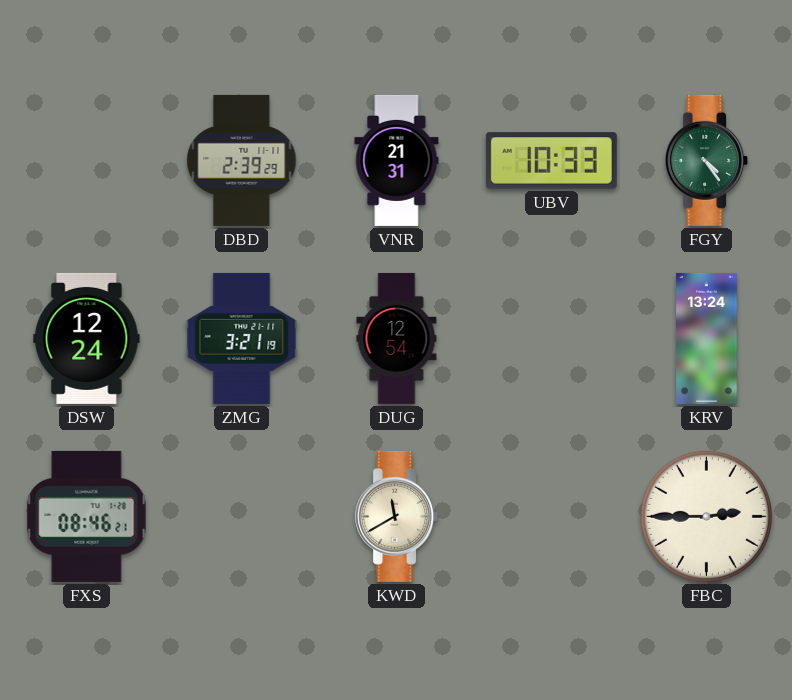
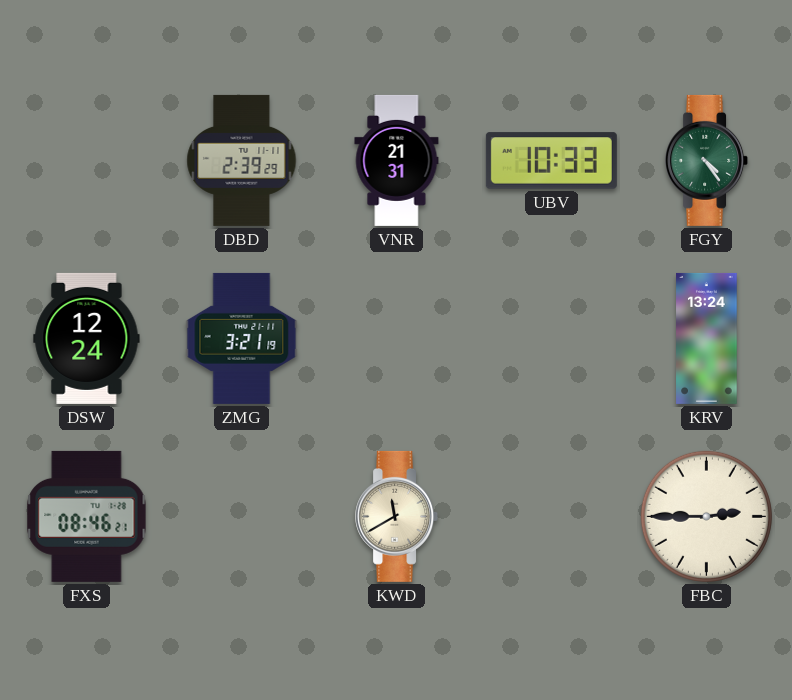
DUG: 12:54 -> none (397, 338)
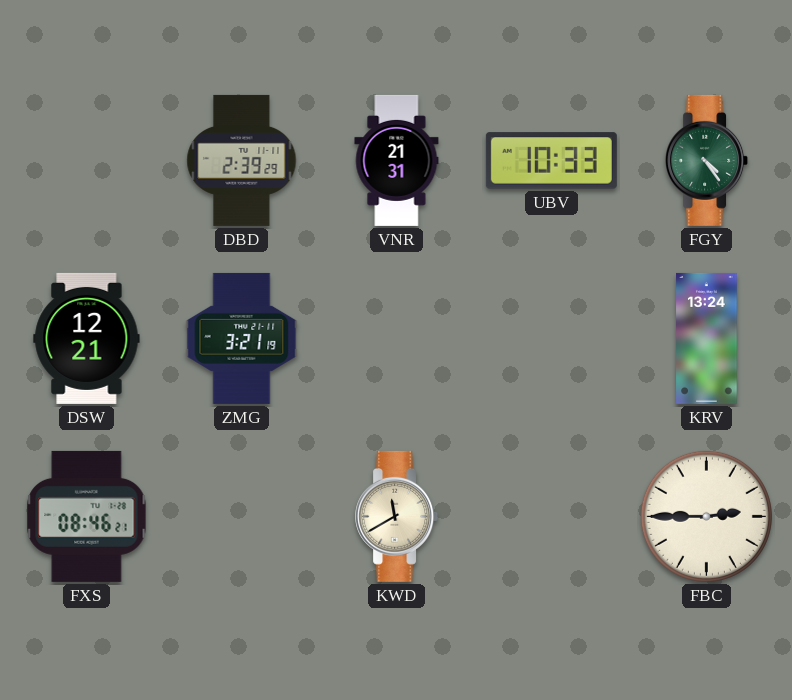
DSW: 12:24 -> 12:21 (87, 338)
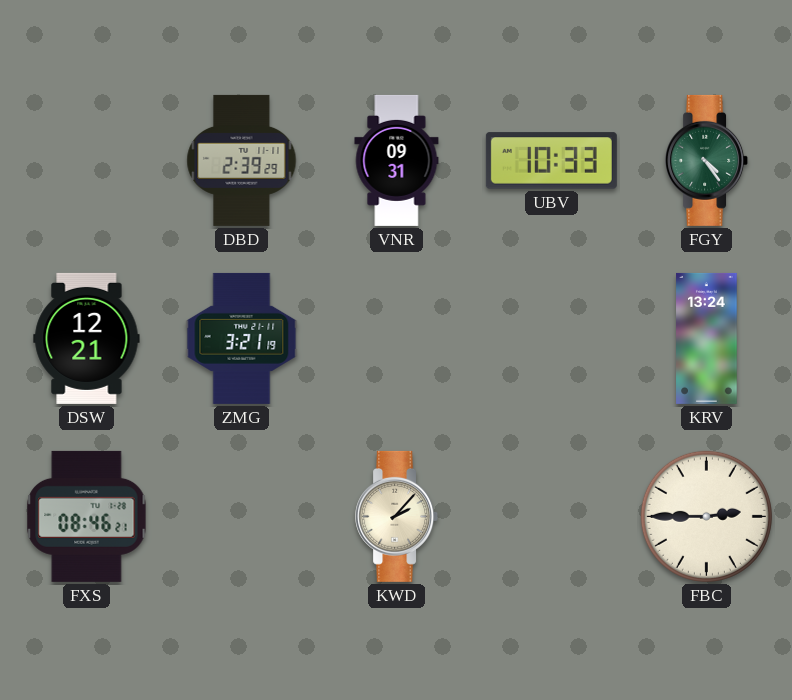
VNR: 21:31 -> 09:31 (397, 160)
KWD: 11:40 -> 2:07 (397, 516)
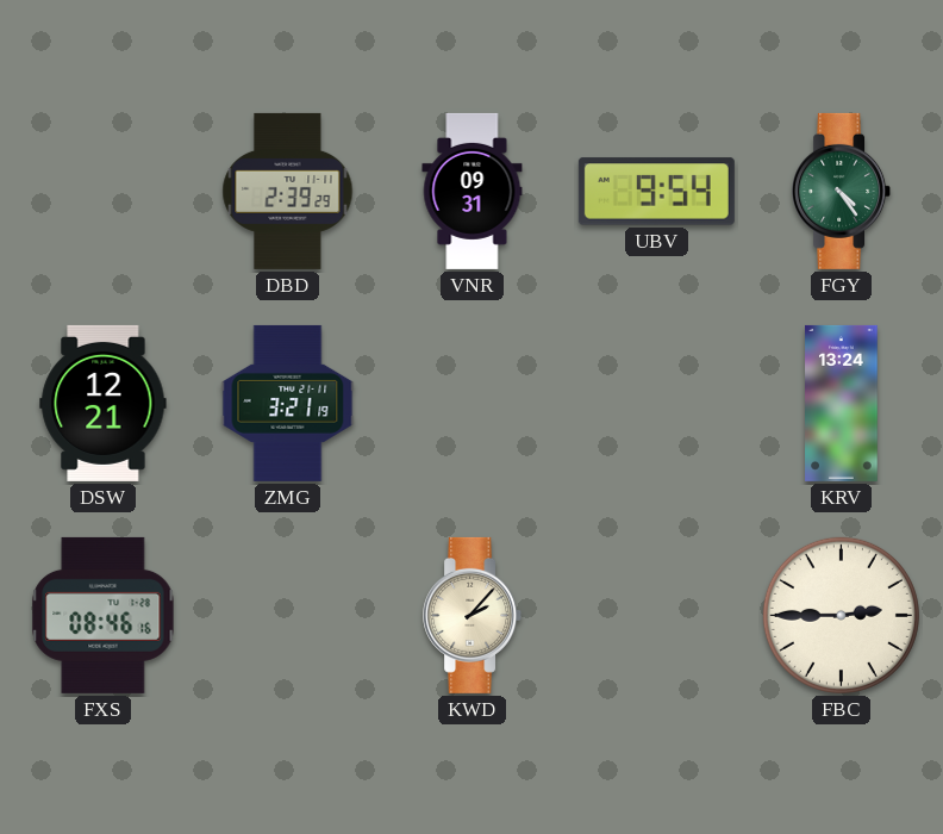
UBV: 10:33 -> 9:54 (656, 192)
FXS: 08:46:21 -> 08:46:16 (104, 615)
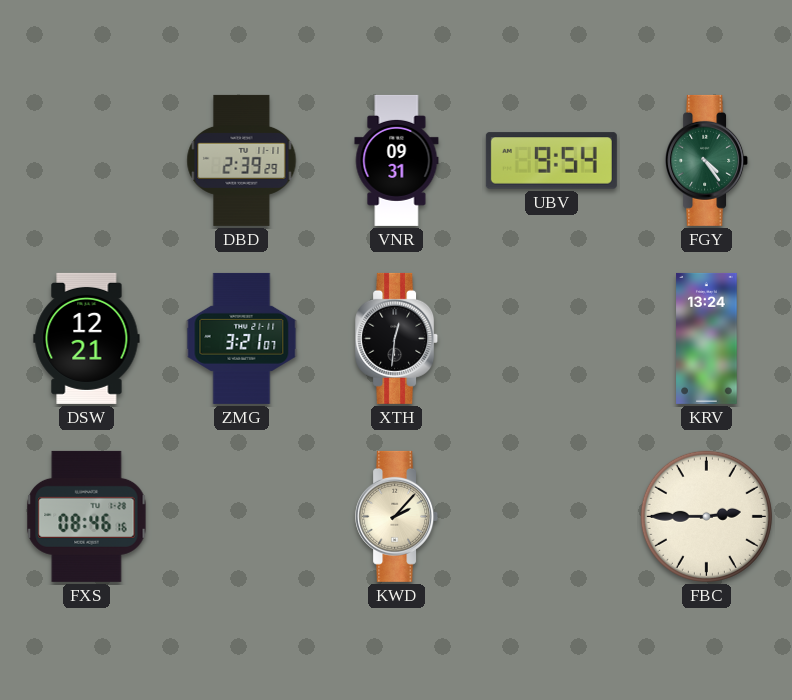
ZMG: 3:21:19 -> 3:21:07 (242, 338)
XTH: none -> 12:31 (397, 338)
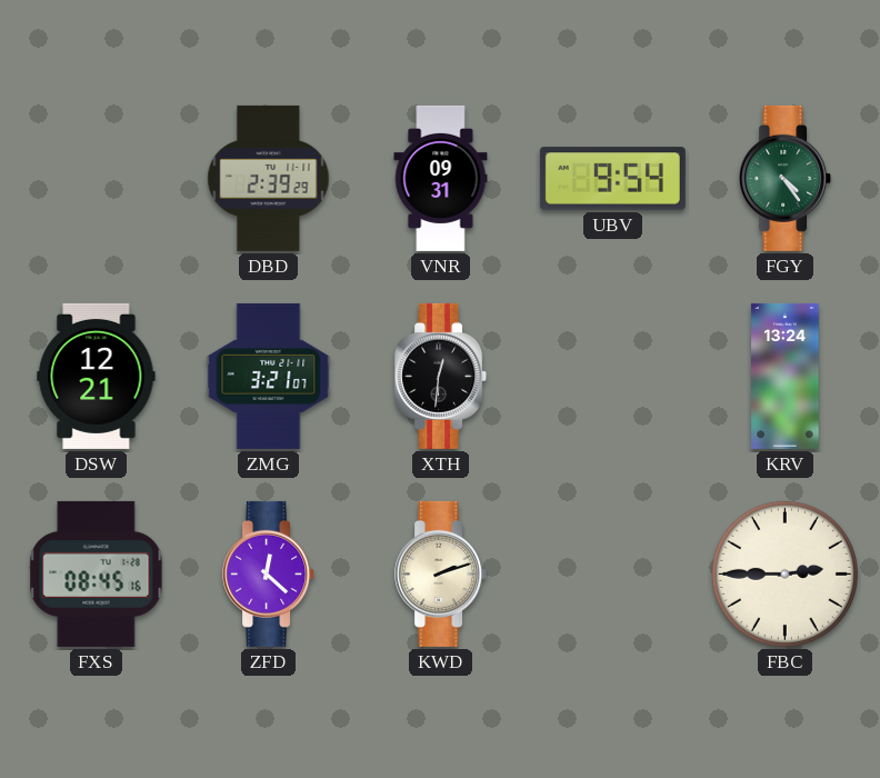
FXS: 08:46 -> 08:45 (97, 573)
ZFD: none -> 12:22 (269, 573)
KWD: 2:07 -> 2:12 (441, 573)
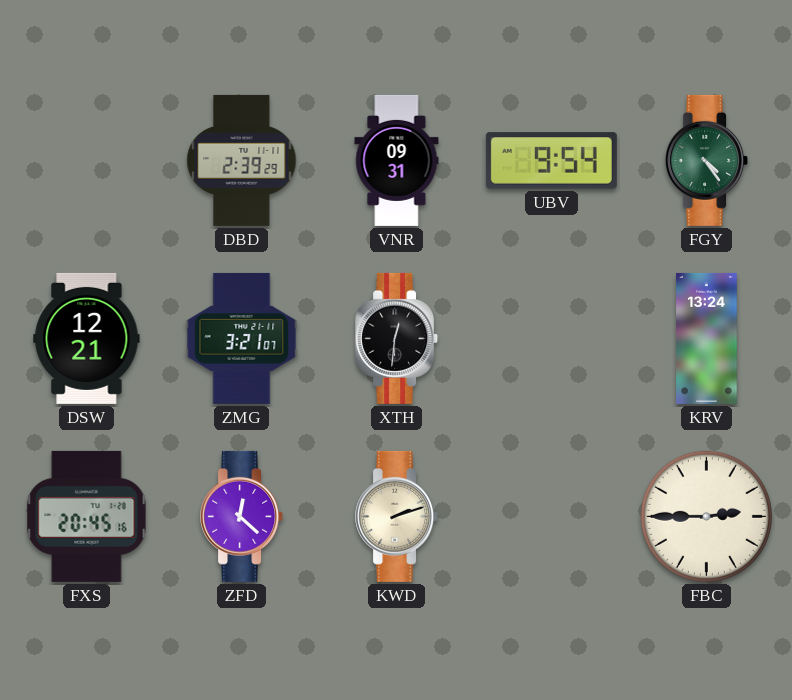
FXS: 08:45 -> 20:45 (87, 516)
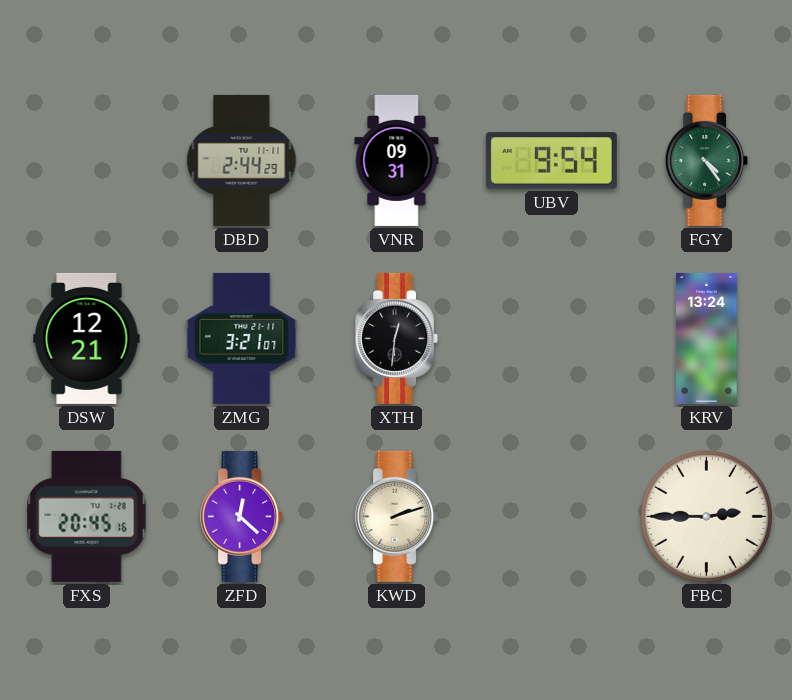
DBD: 2:39 -> 2:44 (242, 160)
